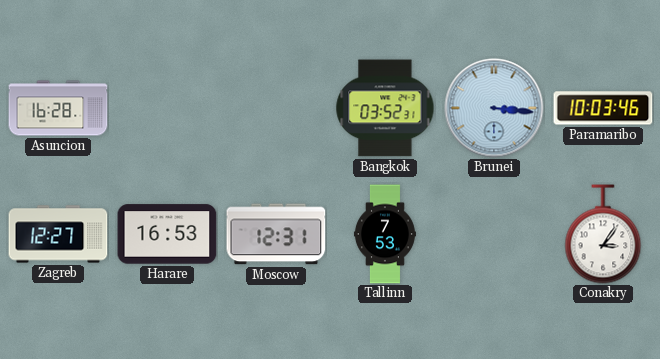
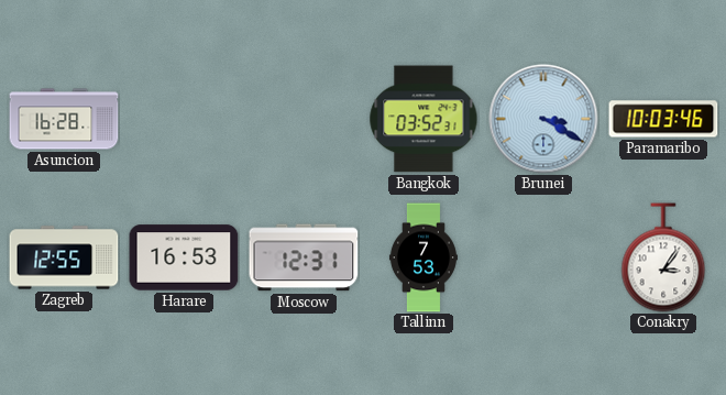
Brunei: 3:16 -> 3:20 (543, 119)
Zagreb: 12:27 -> 12:55 (64, 257)
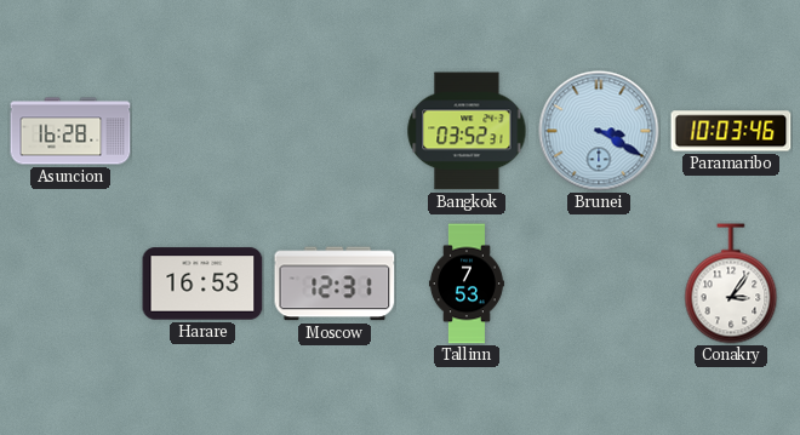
Zagreb: 12:55 -> none (64, 257)
